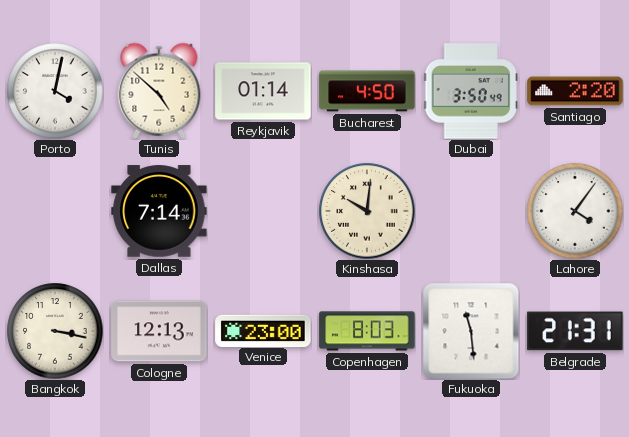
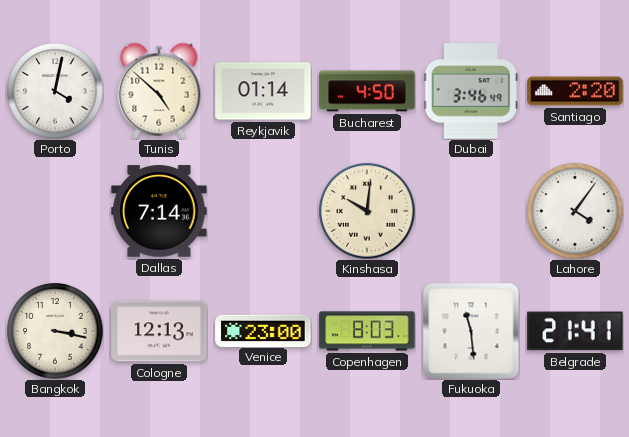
Dubai: 3:50 -> 3:46 (471, 91)
Belgrade: 21:31 -> 21:41 (575, 331)
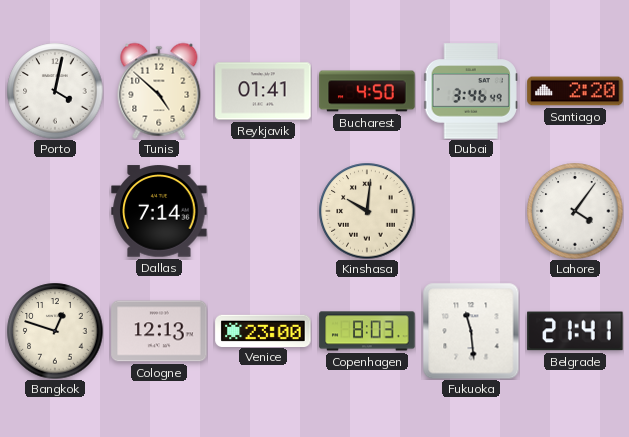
Reykjavik: 01:14 -> 01:41 (263, 91)
Bangkok: 3:17 -> 12:48 (55, 331)
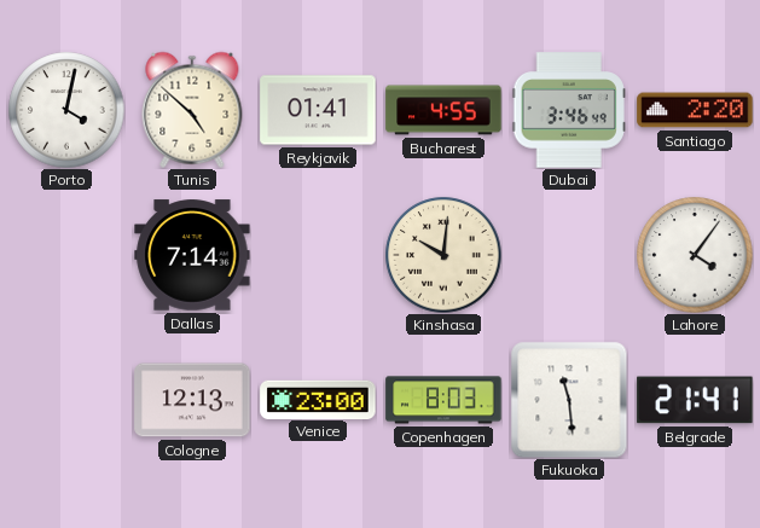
Bucharest: 4:50 -> 4:55 (443, 110)
Bangkok: 12:48 -> none (55, 331)
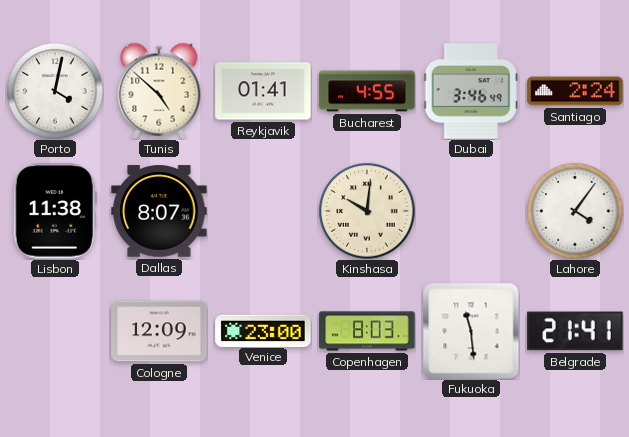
Santiago: 2:20 -> 2:24 (575, 91)
Lisbon: none -> 11:38 (55, 211)
Dallas: 7:14 -> 8:07 (159, 211)
Cologne: 12:13 -> 12:09 (159, 331)
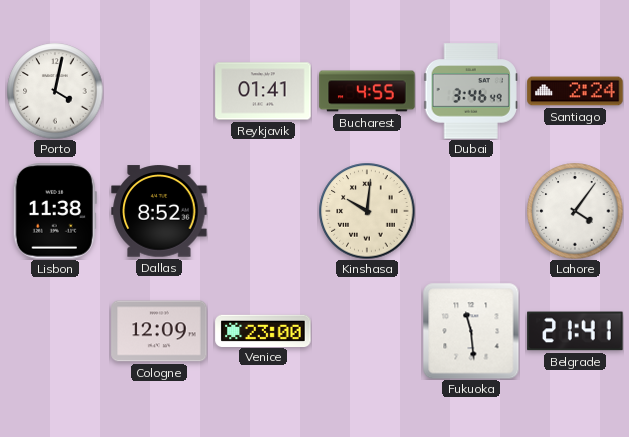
Tunis: 4:52 -> none (159, 91)
Dallas: 8:07 -> 8:52 (159, 211)
Copenhagen: 8:03 -> none (367, 331)
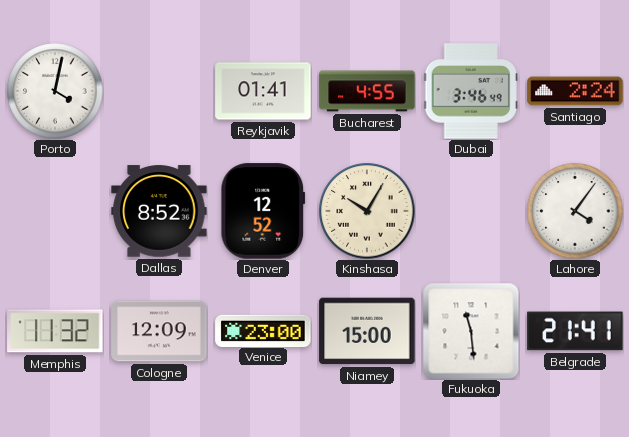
Lisbon: 11:38 -> none (55, 211)
Denver: none -> 12:52 (263, 211)
Kinshasa: 10:01 -> 10:05 (367, 211)
Memphis: none -> 11:32 (55, 331)
Niamey: none -> 15:00 (367, 331)
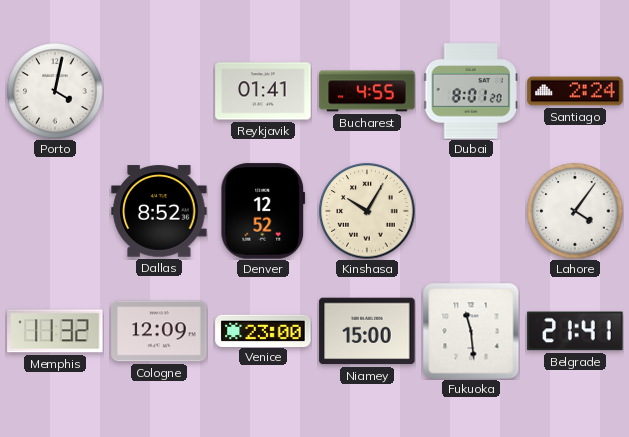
Dubai: 3:46 -> 8:01 (471, 91)
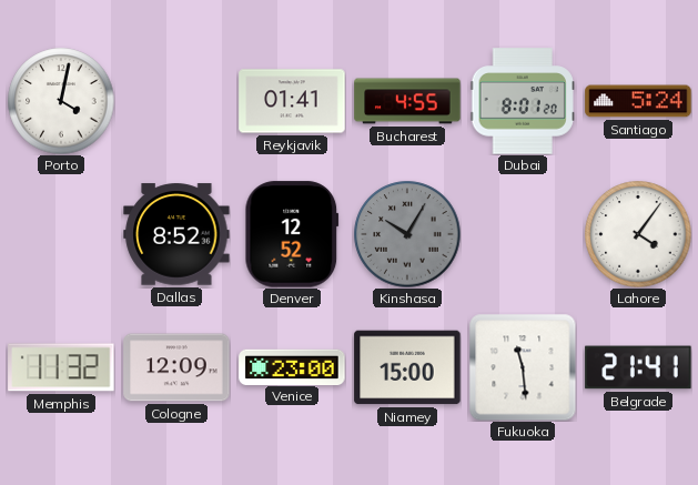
Santiago: 2:24 -> 5:24 (638, 101)
Kinshasa dial: cream -> grey (407, 234)
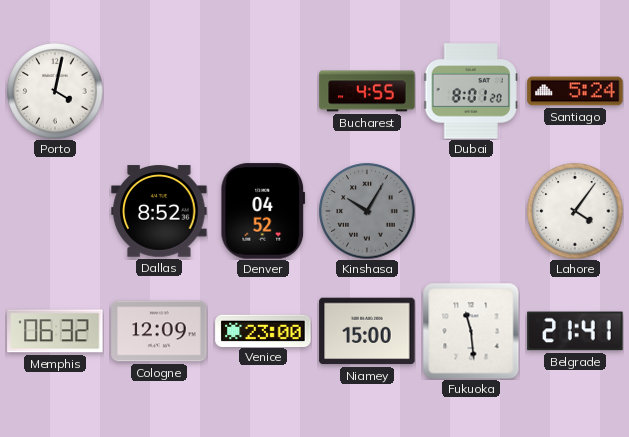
Reykjavik: 01:41 -> none (292, 101)
Denver: 12:52 -> 04:52 (263, 211)
Memphis: 11:32 -> 06:32 (55, 331)
